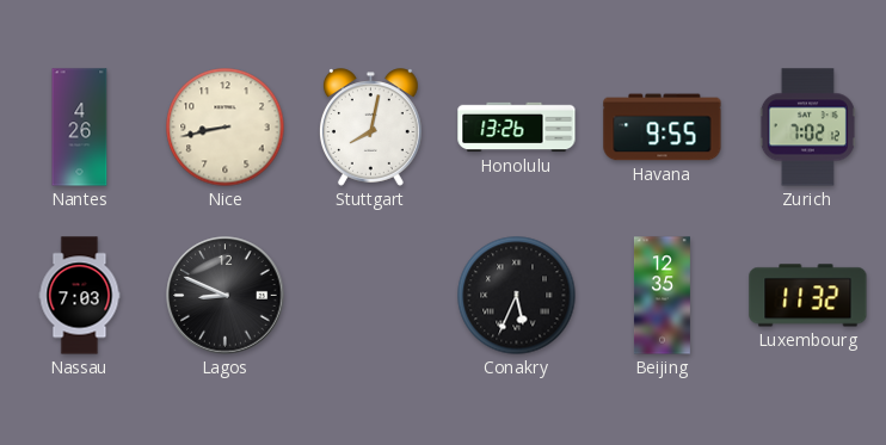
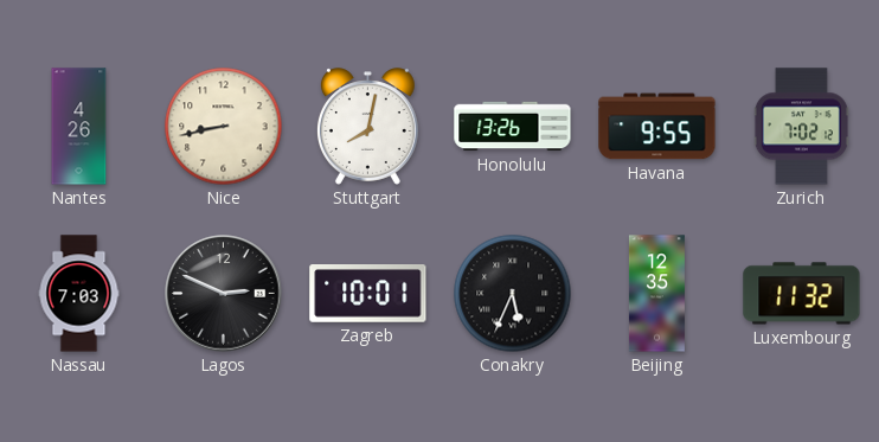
Lagos: 8:49 -> 2:49 (224, 294)
Zagreb: none -> 10:01 (368, 294)
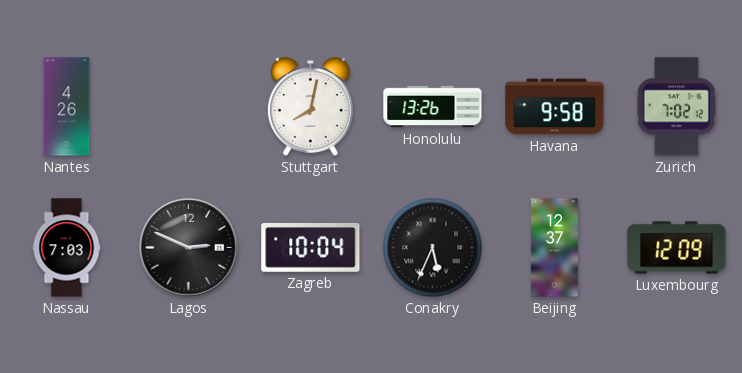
Nice: 8:43 -> none (224, 127)
Havana: 9:55 -> 9:58 (555, 107)
Zagreb: 10:01 -> 10:04 (311, 248)
Beijing: 12:35 -> 12:37 (554, 248)
Luxembourg: 11:32 -> 12:09 (677, 248)
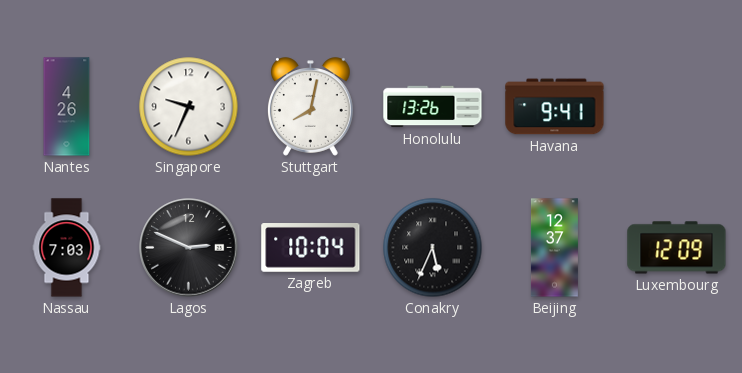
Singapore: none -> 9:34 (189, 107)
Havana: 9:58 -> 9:41 (555, 107)
Zurich: 7:02 -> none (676, 107)
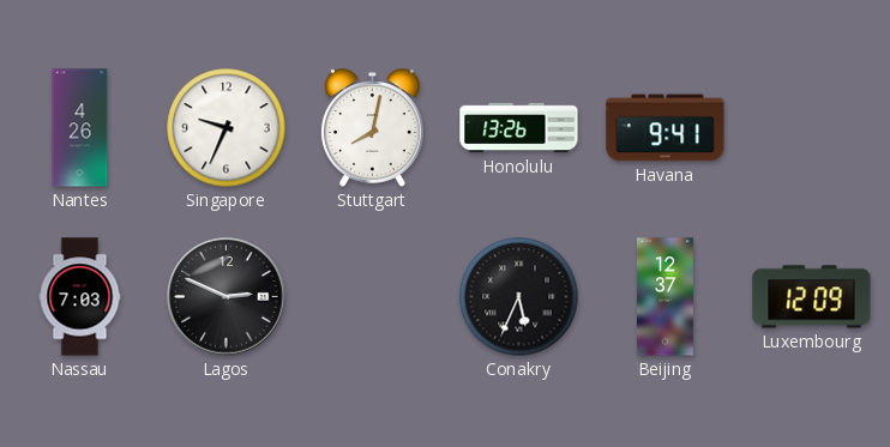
Zagreb: 10:04 -> none (311, 248)
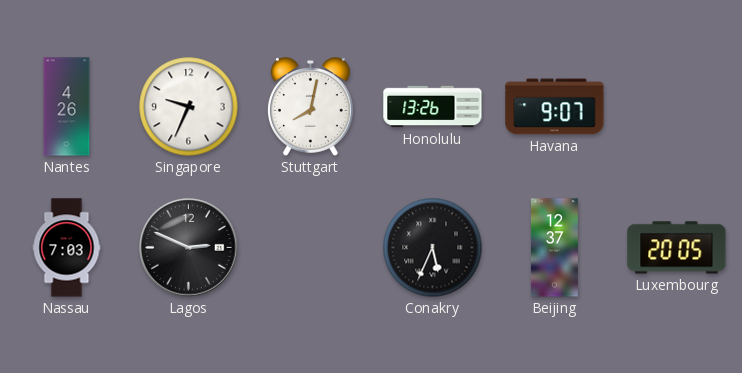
Havana: 9:41 -> 9:07 (555, 107)
Luxembourg: 12:09 -> 20:05 (677, 248)
